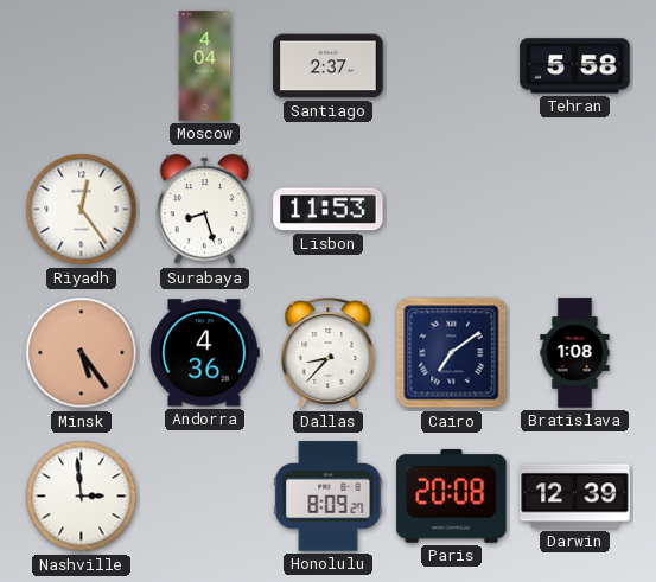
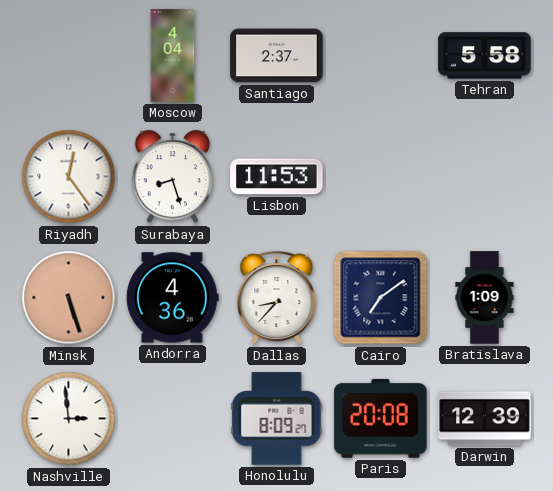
Minsk: 5:24 -> 5:27 (69, 298)
Bratislava: 1:08 -> 1:09 (485, 298)
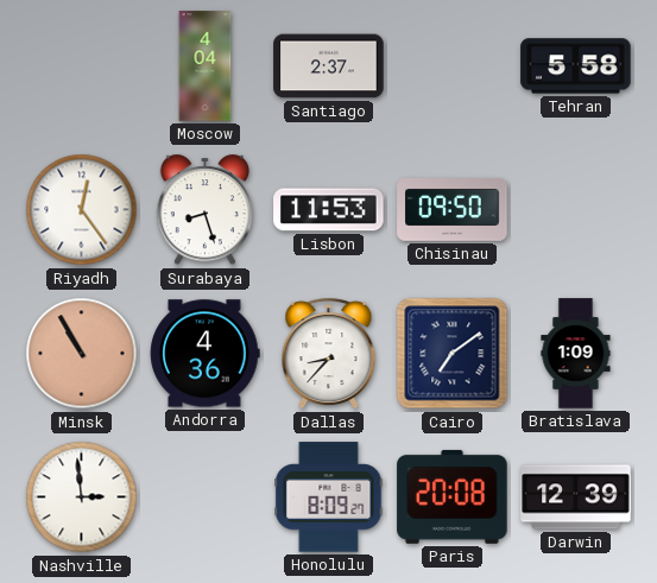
Chisinau: none -> 09:50 (453, 210)
Minsk: 5:27 -> 10:55 (82, 354)
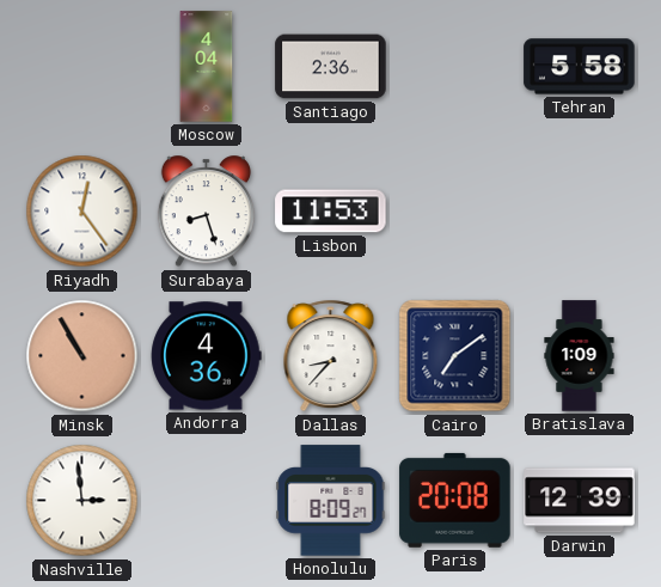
Santiago: 2:37 -> 2:36 (331, 67)
Chisinau: 09:50 -> none (453, 210)
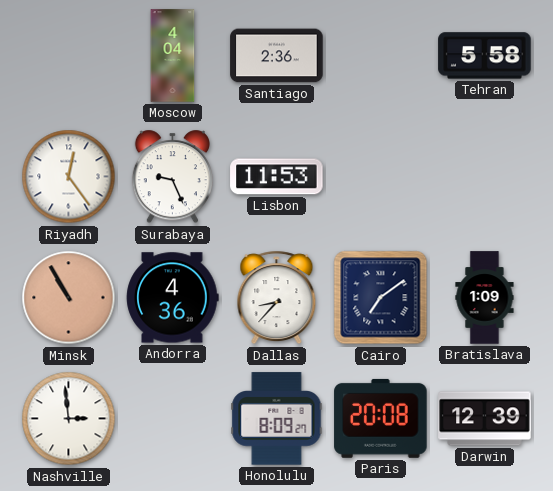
Surabaya: 8:27 -> 9:26 (172, 177)
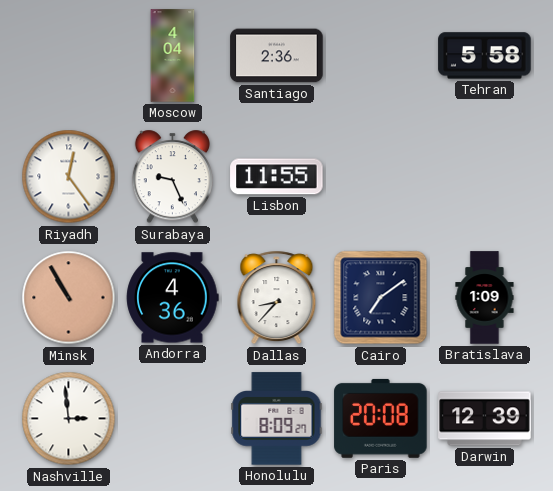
Lisbon: 11:53 -> 11:55 (277, 177)
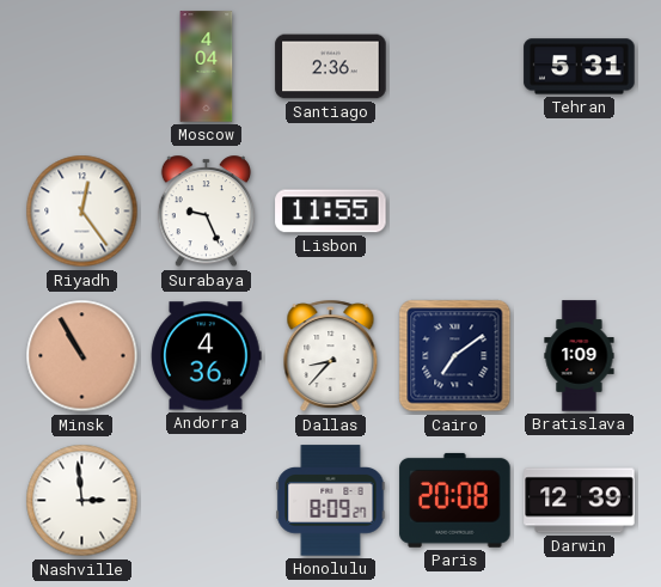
Tehran: 5:58 -> 5:31 (580, 67)
